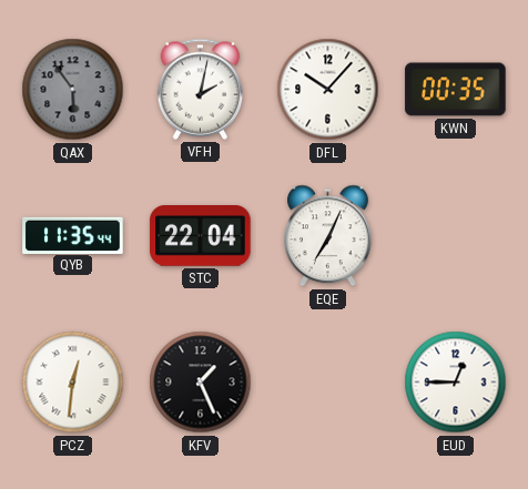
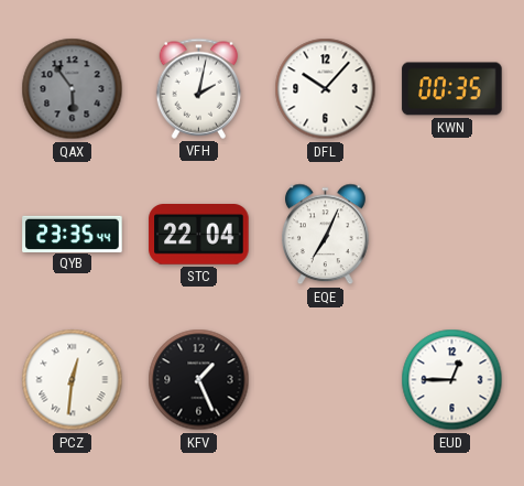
QYB: 11:35 -> 23:35 (73, 234)
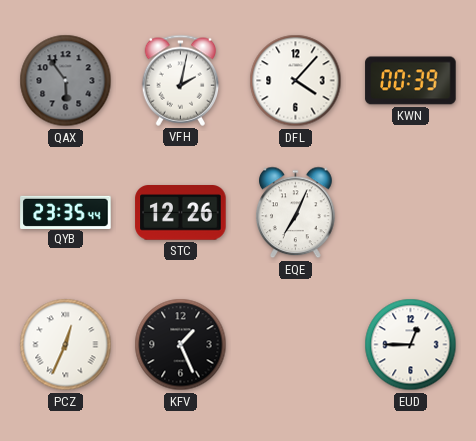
DFL: 10:07 -> 4:07 (296, 81)
KWN: 00:35 -> 00:39 (411, 81)
STC: 22:04 -> 12:26 (181, 213)
PCZ: 12:31 -> 12:34 (66, 345)
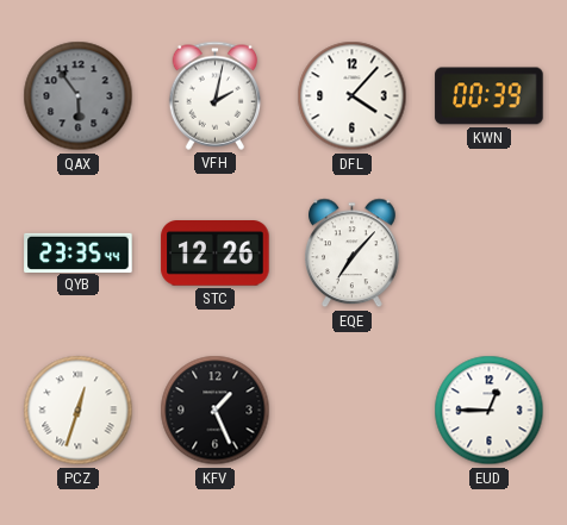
EQE: 7:04 -> 7:07 (353, 254)
PCZ: 12:34 -> 12:33 (79, 411)
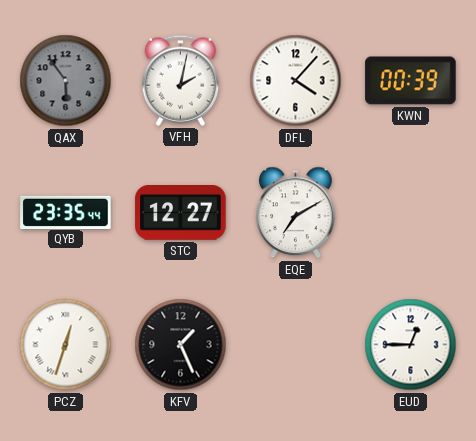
STC: 12:26 -> 12:27 (181, 213)
EQE: 7:07 -> 7:10 (296, 213)
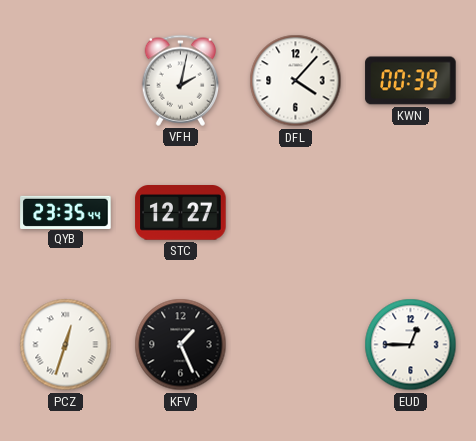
QAX: 5:54 -> none (66, 81)
EQE: 7:10 -> none (296, 213)
